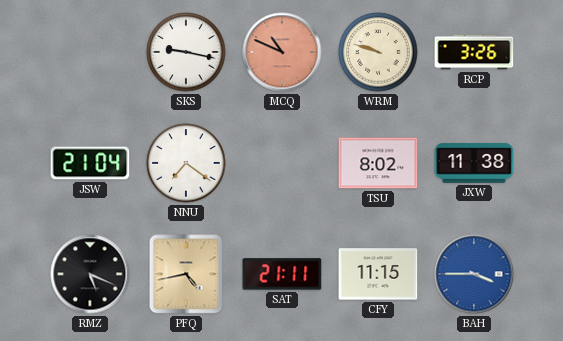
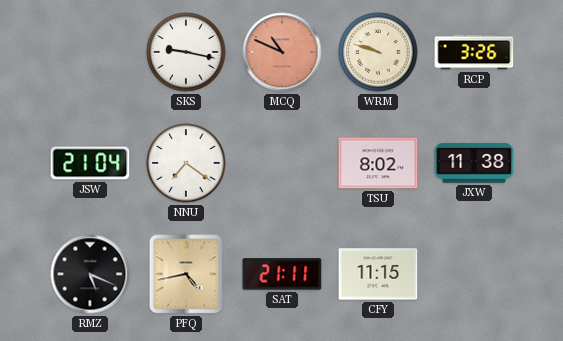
BAH: 3:45 -> none (474, 274)
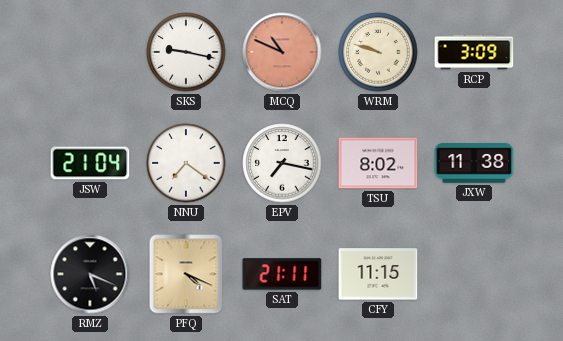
RCP: 3:26 -> 3:09 (474, 52)
EPV: none -> 7:17 (282, 163)
PFQ: 4:43 -> 4:19 (186, 274)
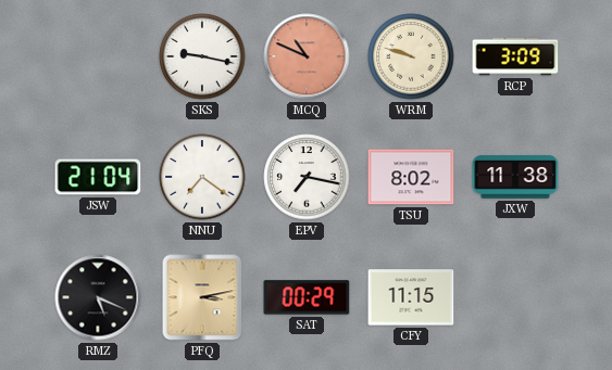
PFQ: 4:19 -> 3:13 (202, 297)
SAT: 21:11 -> 00:29 (307, 297)
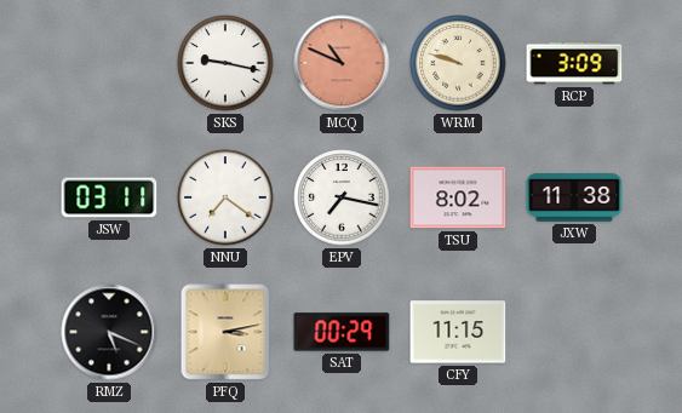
JSW: 21:04 -> 03:11 (109, 197)
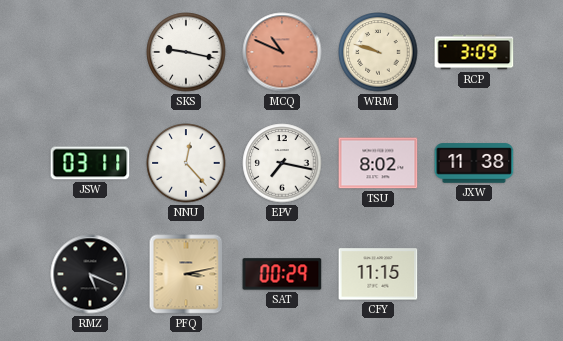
NNU: 7:21 -> 12:23 (186, 163)
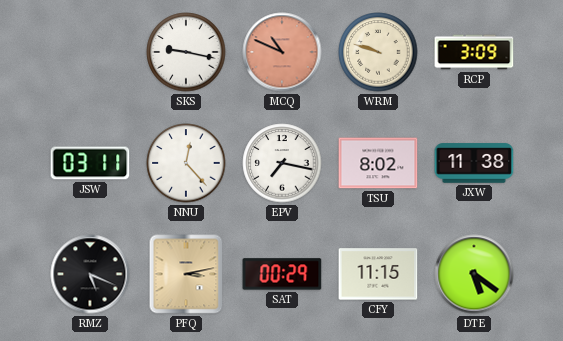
DTE: none -> 5:21 (474, 274)
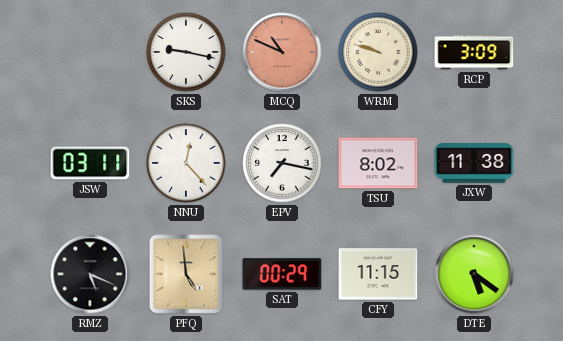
PFQ: 3:13 -> 4:59 (186, 274)
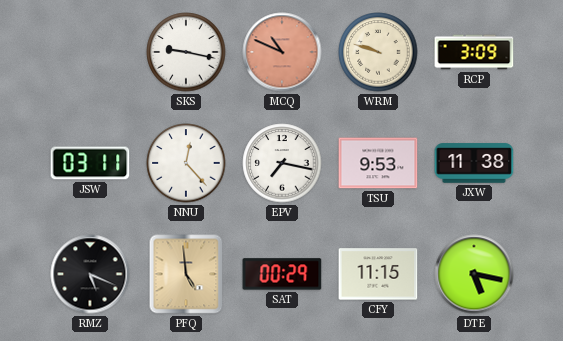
TSU: 8:02 -> 9:53 (378, 163)
DTE: 5:21 -> 5:17 (474, 274)
